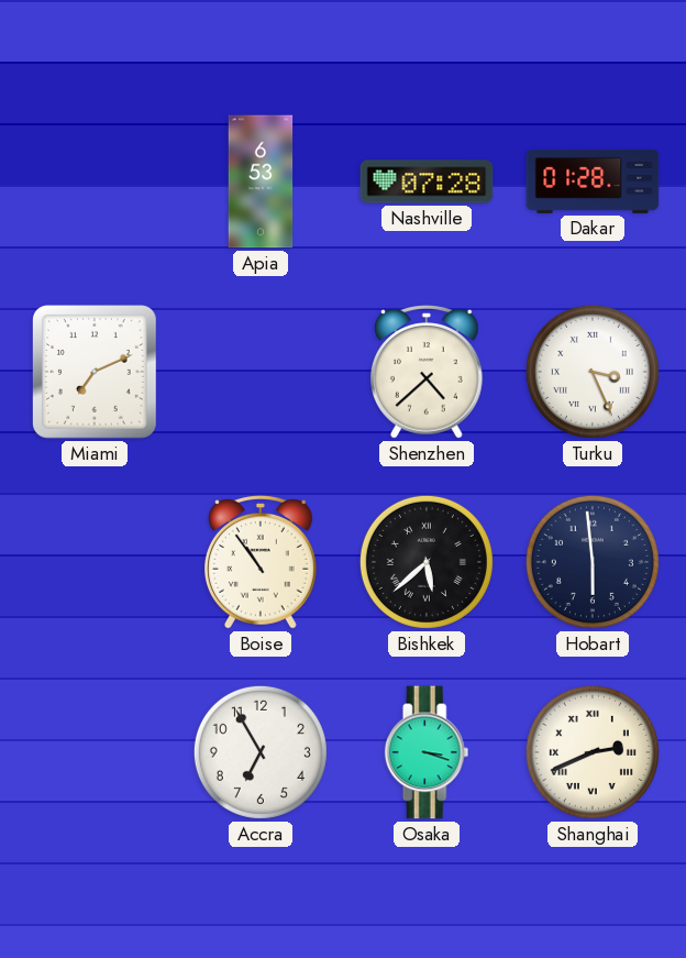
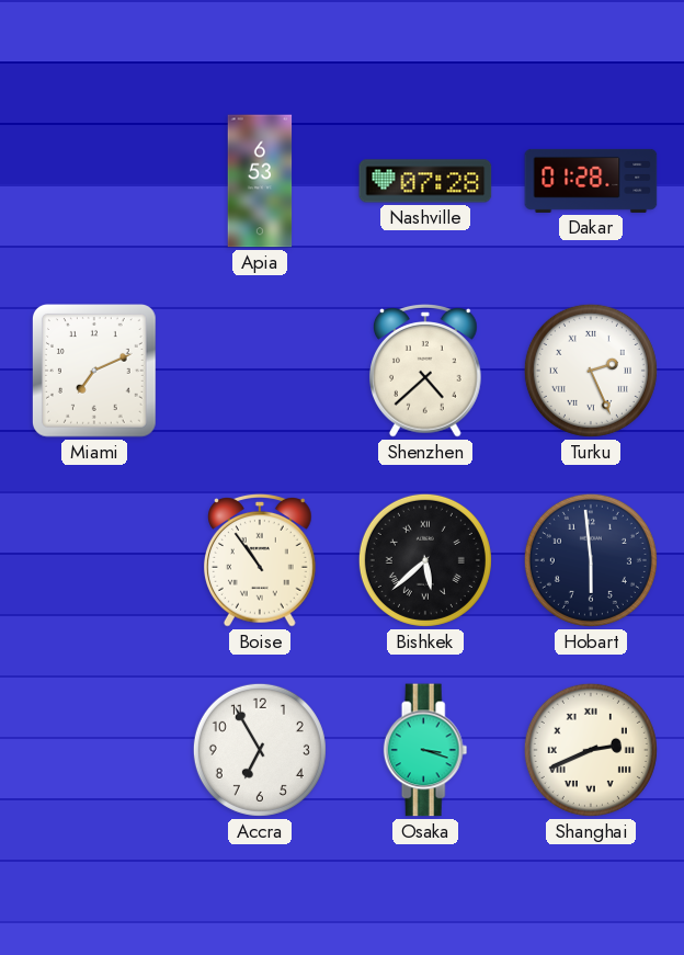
Turku: 3:26 -> 2:26 (591, 371)
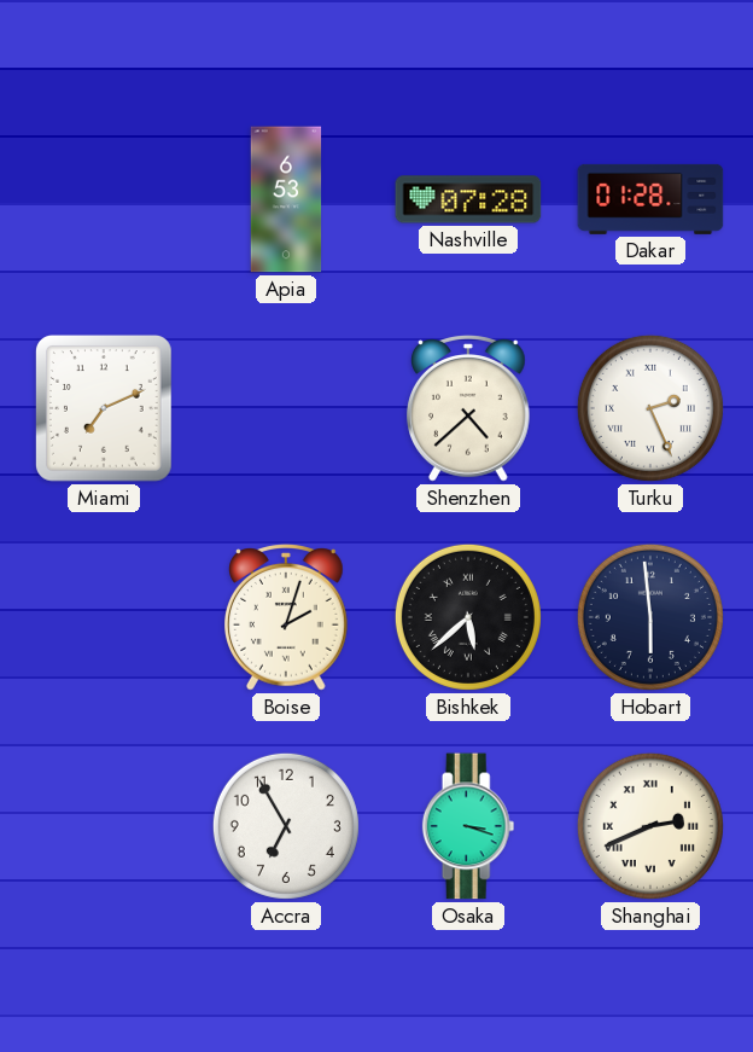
Boise: 10:54 -> 2:03 (287, 617)
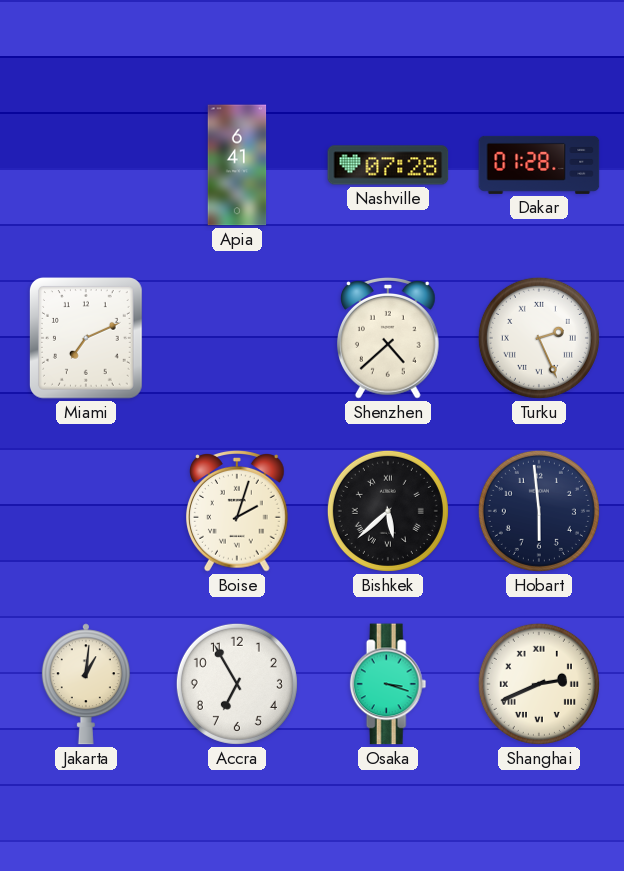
Apia: 6:53 -> 6:41 (237, 165)
Jakarta: none -> 1:01 (86, 684)
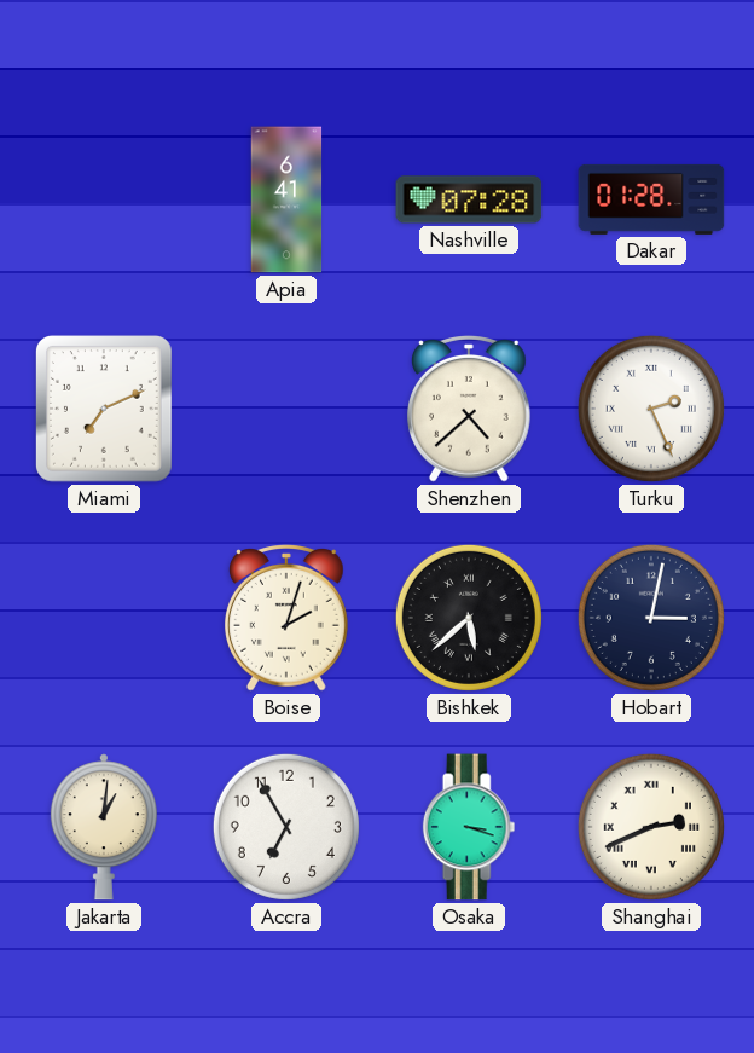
Hobart: 5:59 -> 3:02 (651, 618)
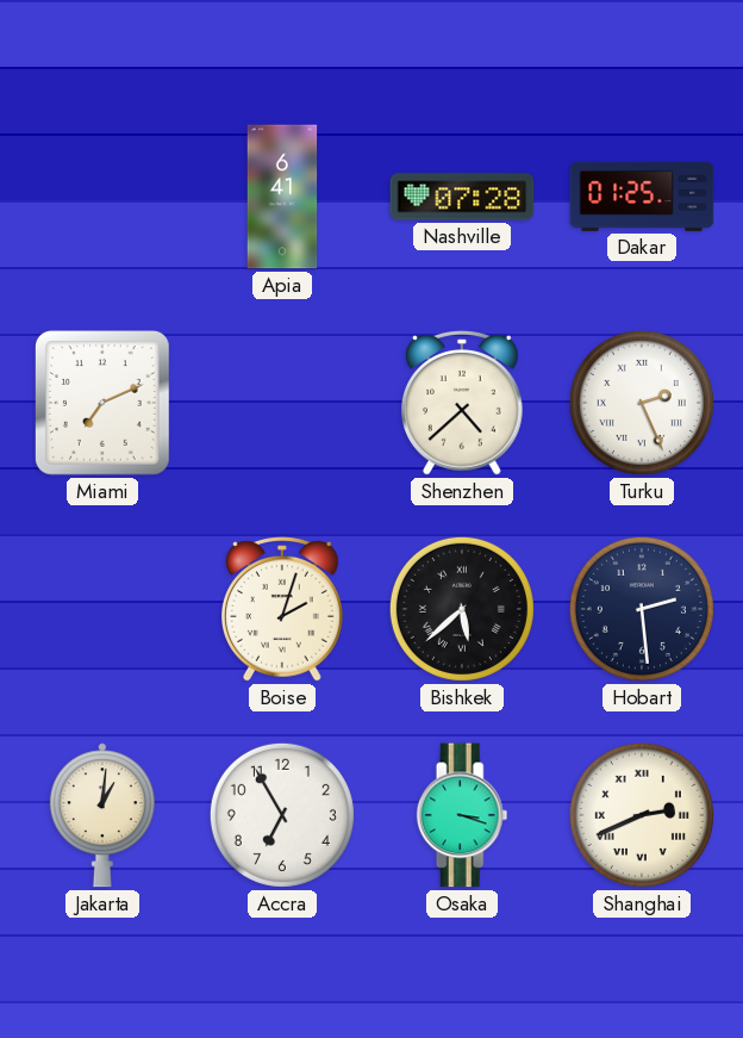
Dakar: 01:28 -> 01:25 (642, 197)
Hobart: 3:02 -> 2:29 (642, 609)
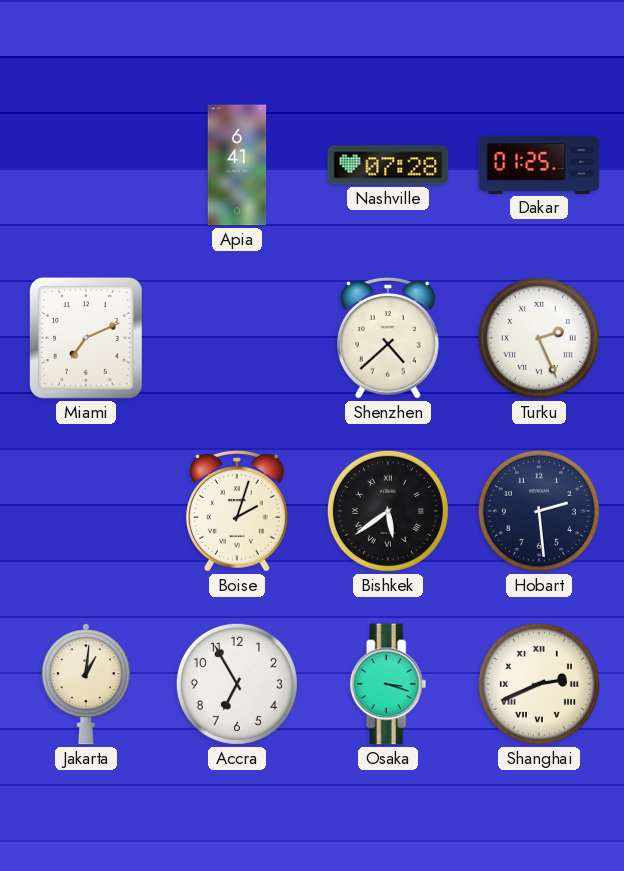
Bishkek: 5:38 -> 5:39 (388, 511)
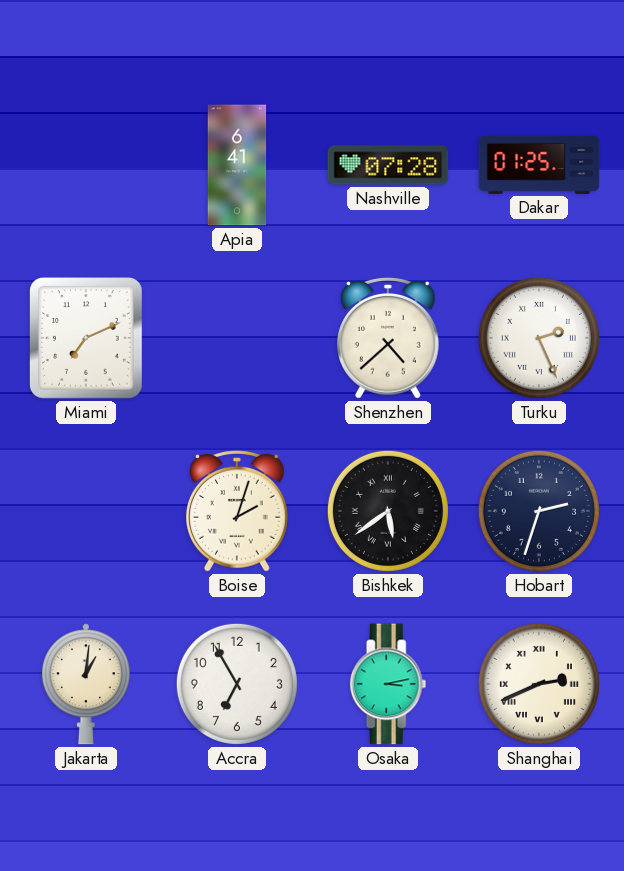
Hobart: 2:29 -> 2:33 (539, 511)
Osaka: 3:18 -> 3:13 (388, 684)
